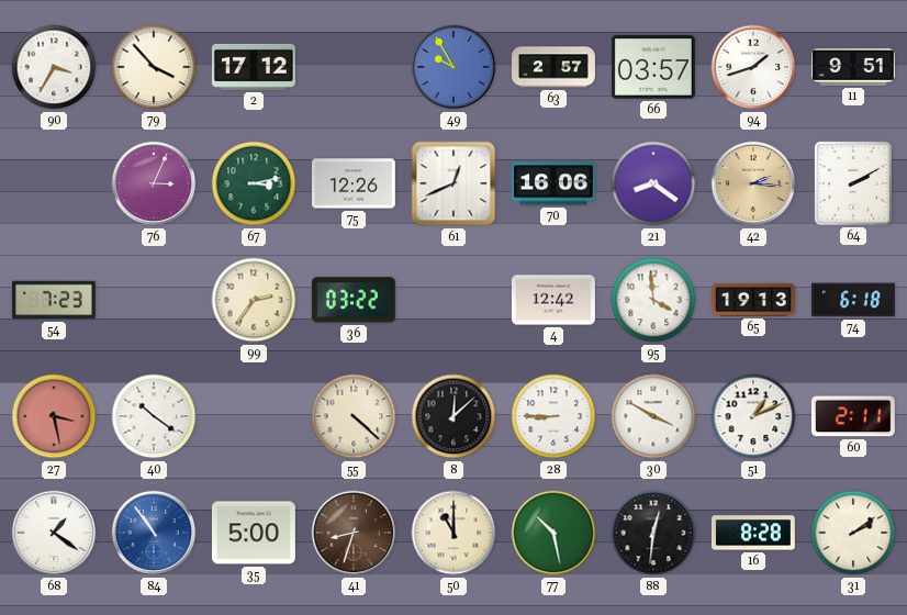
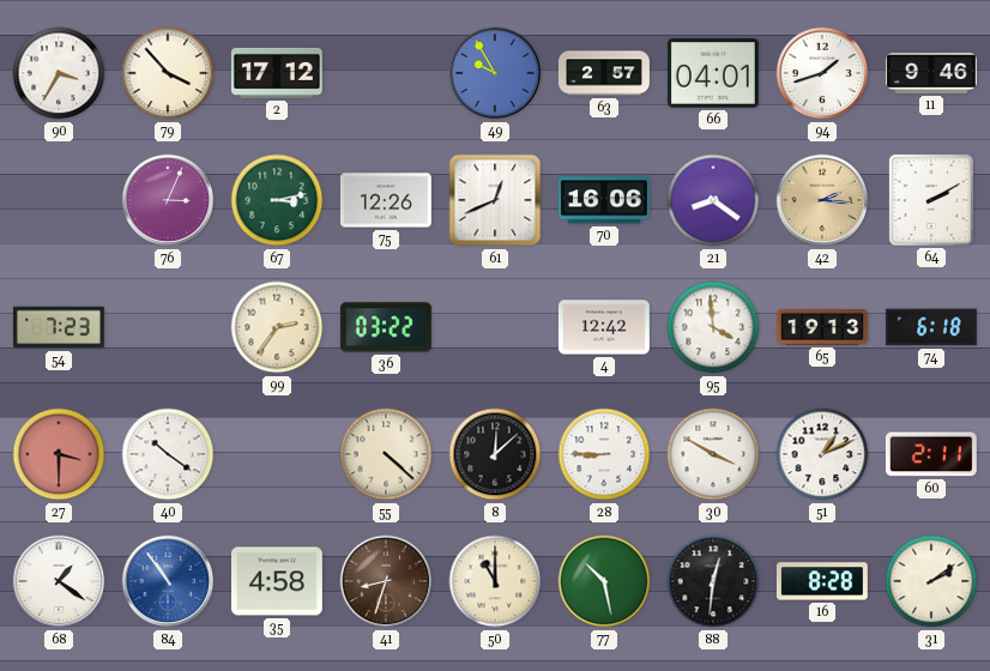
66: 03:57 -> 04:01 (713, 73)
11: 9:51 -> 9:46 (931, 73)
27: 3:28 -> 3:30 (59, 454)
35: 5:00 -> 4:58 (277, 581)
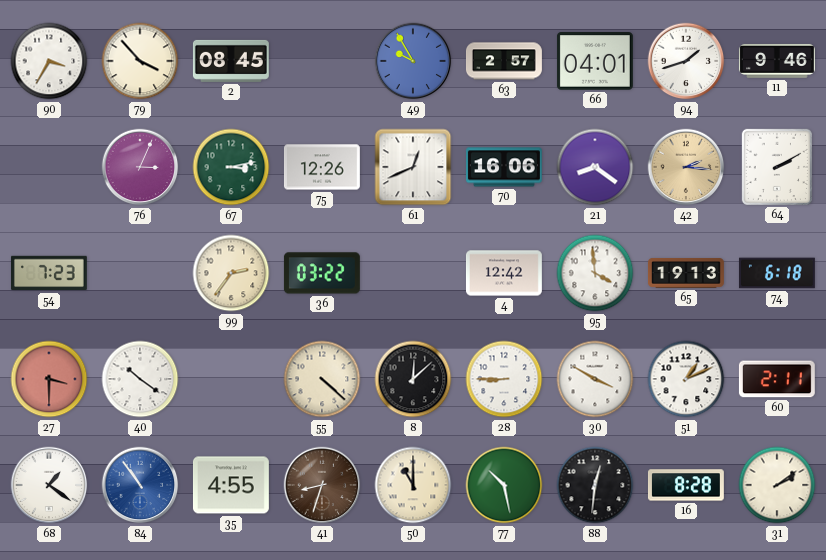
2: 17:12 -> 08:45 (231, 61)
35: 4:58 -> 4:55 (231, 485)
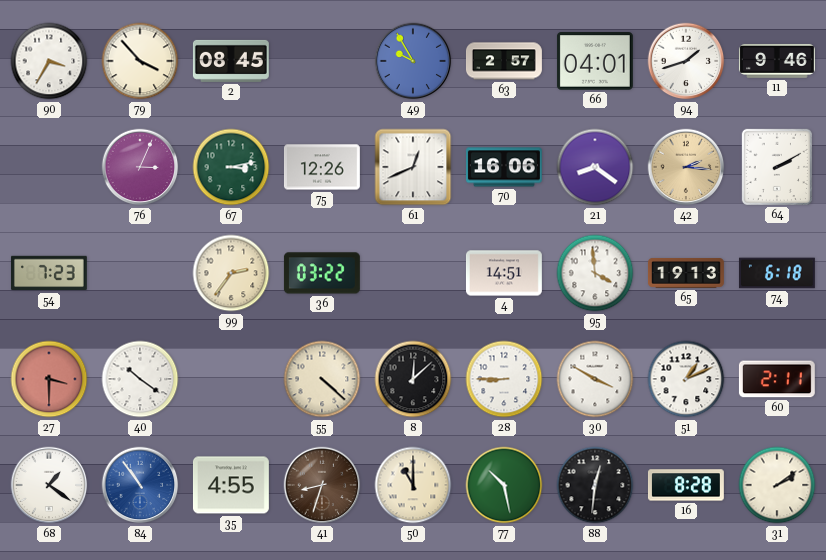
4: 12:42 -> 14:51 (504, 273)
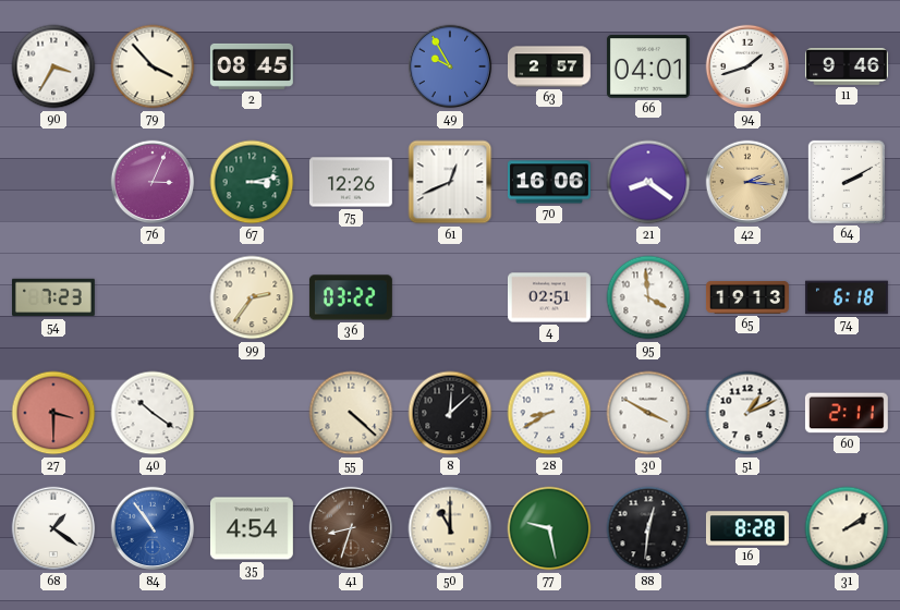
4: 14:51 -> 02:51 (549, 297)
28: 8:45 -> 8:40 (549, 413)
35: 4:55 -> 4:54 (252, 528)
77: 10:28 -> 9:28 (549, 528)
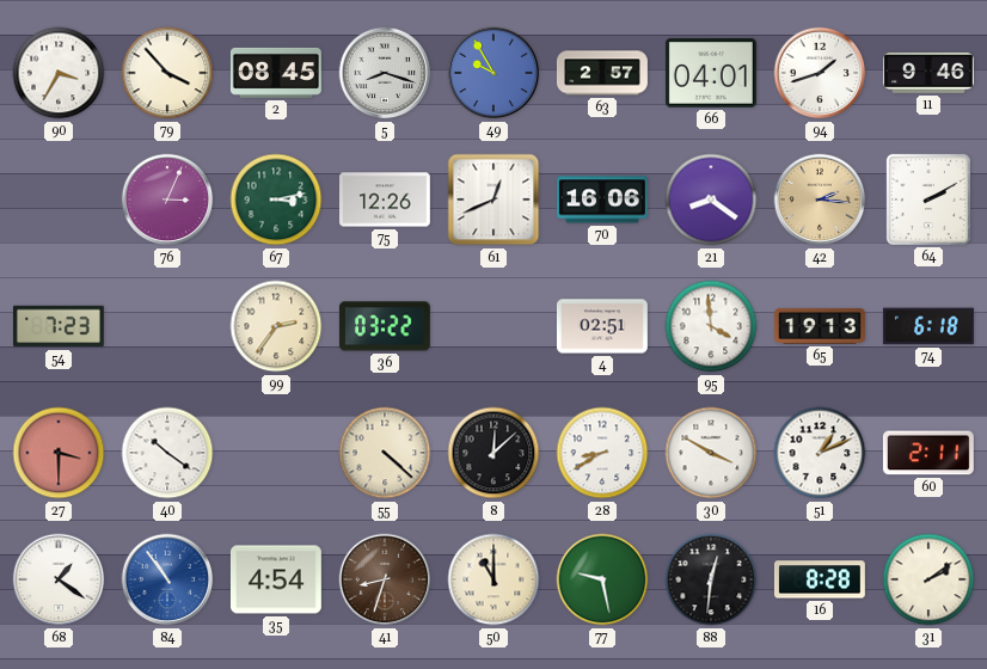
5: none -> 8:18 (385, 73)
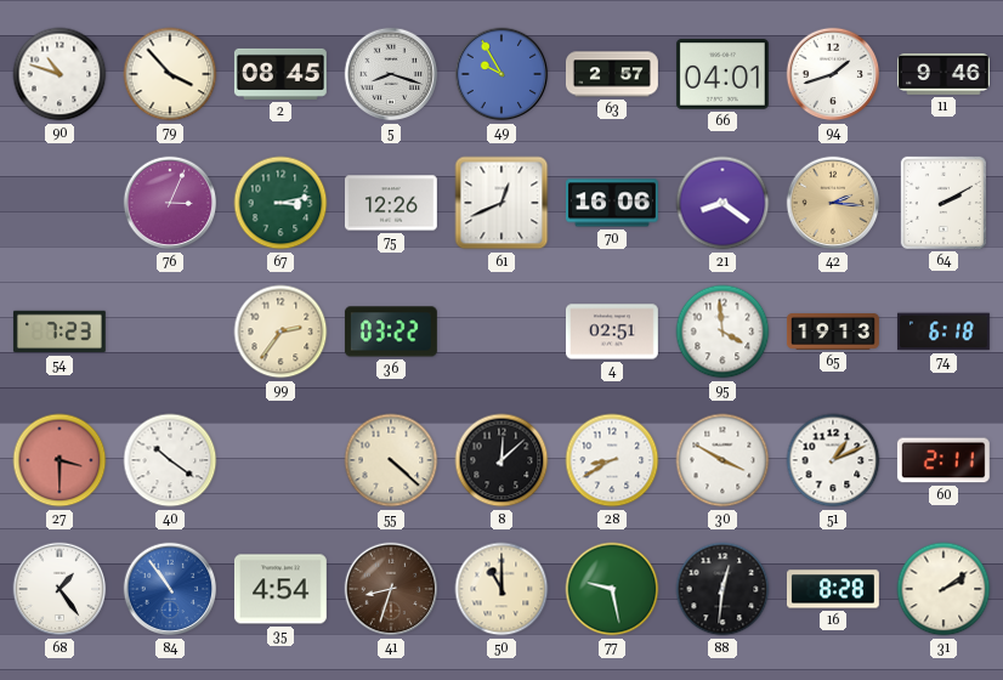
90: 3:35 -> 10:48 (59, 74)
68: 1:21 -> 1:24 (59, 589)
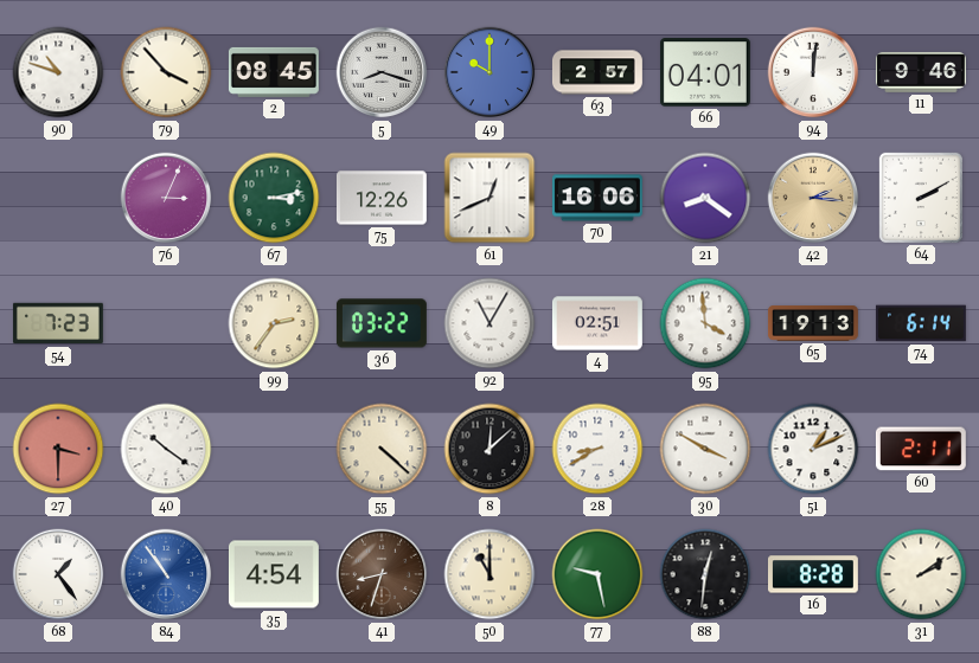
49: 9:55 -> 10:00 (489, 72)
94: 1:42 -> 12:01 (813, 72)
92: none -> 11:05 (489, 323)
74: 6:18 -> 6:14 (921, 323)
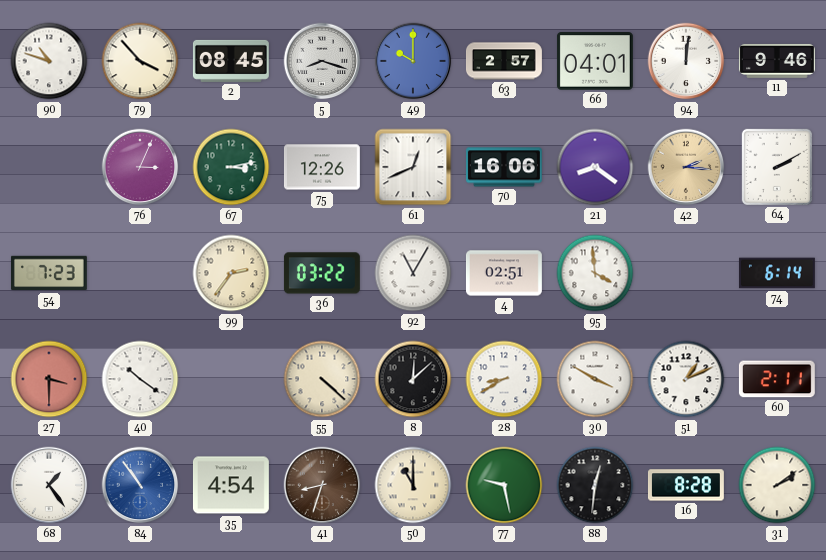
65: 19:13 -> none (813, 324)
